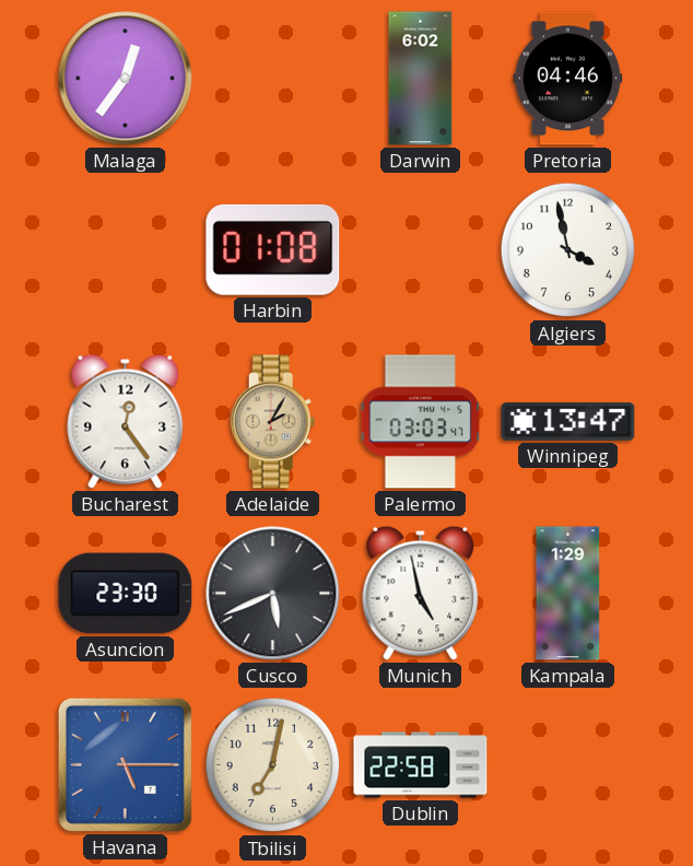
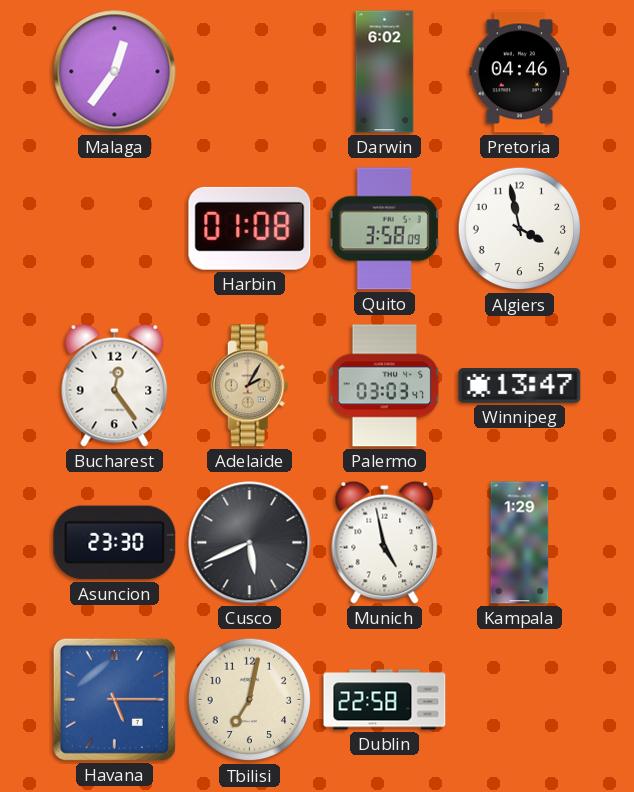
Quito: none -> 3:58 (385, 229)
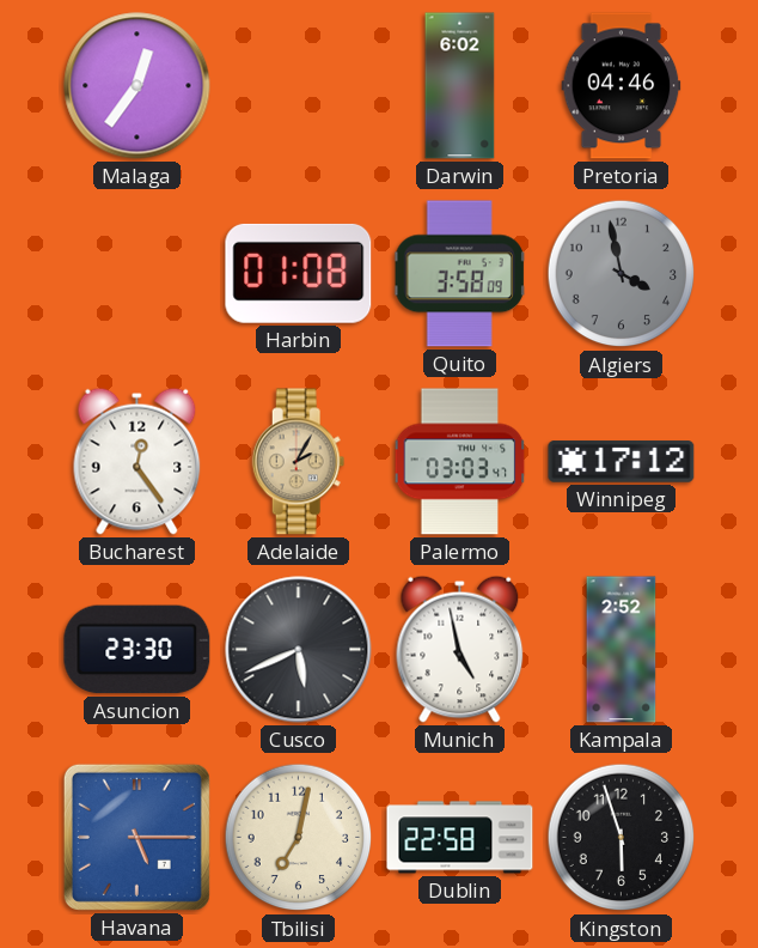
Algiers dial: white -> grey (622, 274)
Winnipeg: 13:47 -> 17:12 (622, 462)
Kampala: 1:29 -> 2:52 (622, 650)
Kingston: none -> 5:57 (622, 838)
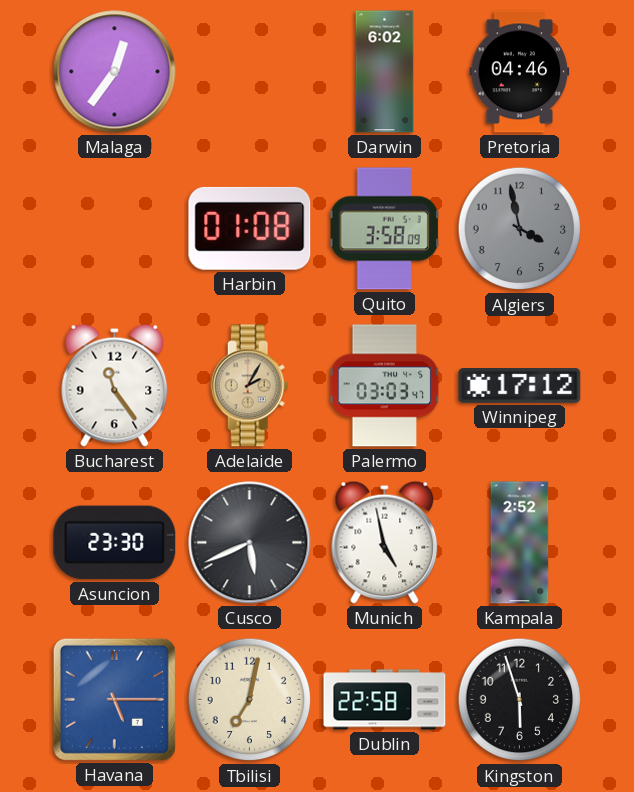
Bucharest: 12:24 -> 11:24 (115, 385)
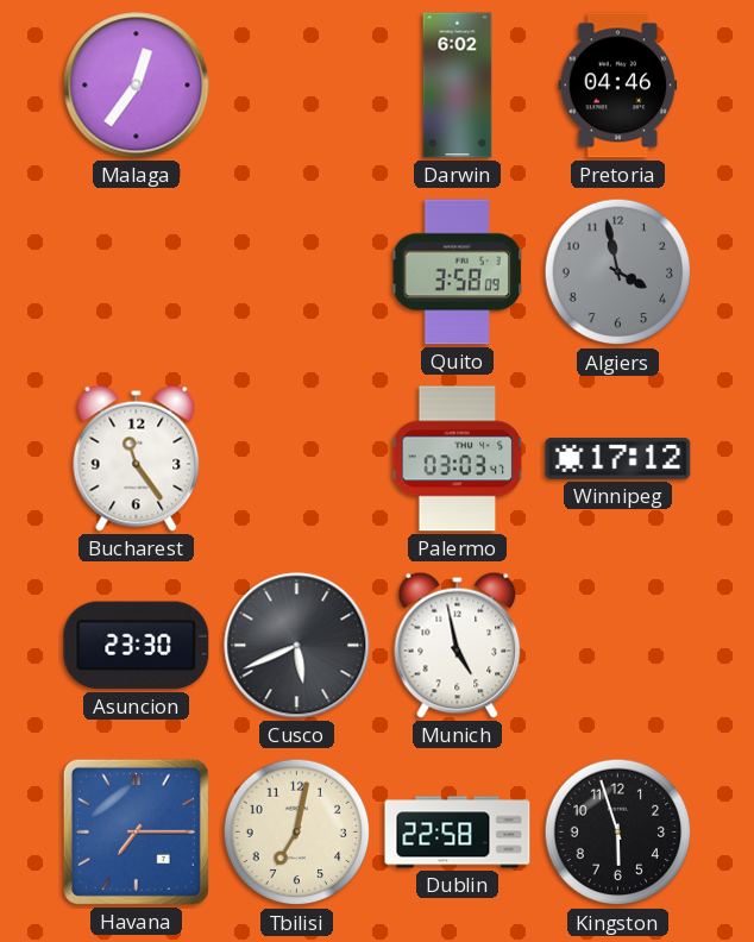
Harbin: 01:08 -> none (250, 228)
Adelaide: 2:05 -> none (250, 386)
Kampala: 2:52 -> none (520, 543)
Havana: 5:15 -> 7:15 (136, 831)
